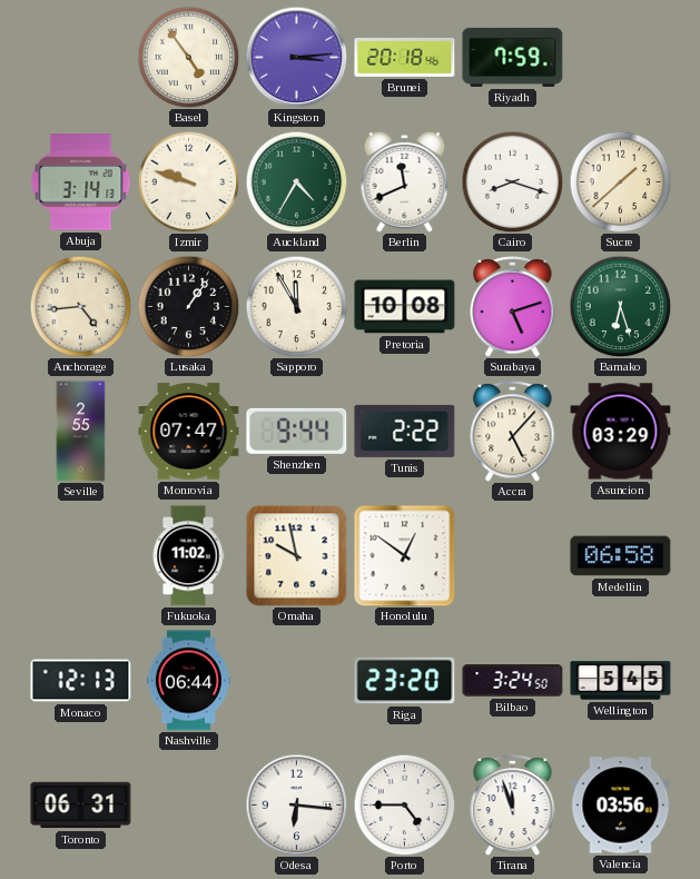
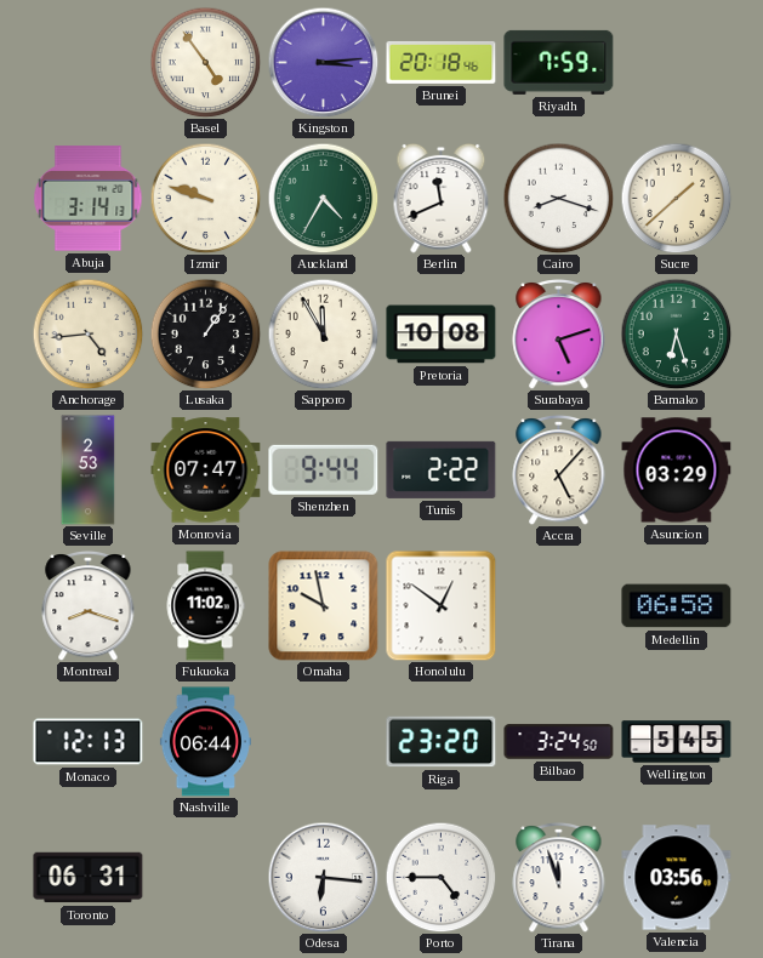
Seville: 2:55 -> 2:53 (89, 471)
Montreal: none -> 8:18 (89, 605)
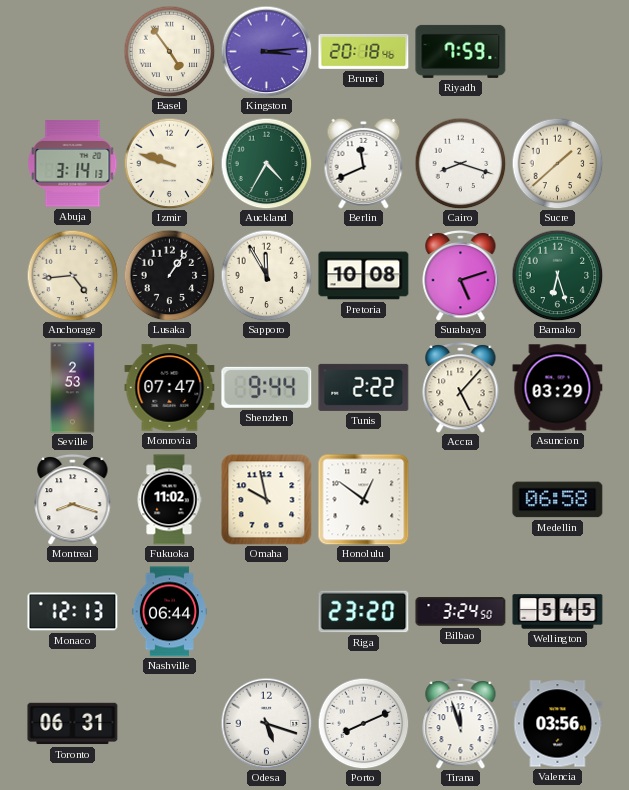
Odesa: 6:16 -> 5:18 (266, 723)
Porto: 4:45 -> 8:11 (363, 723)
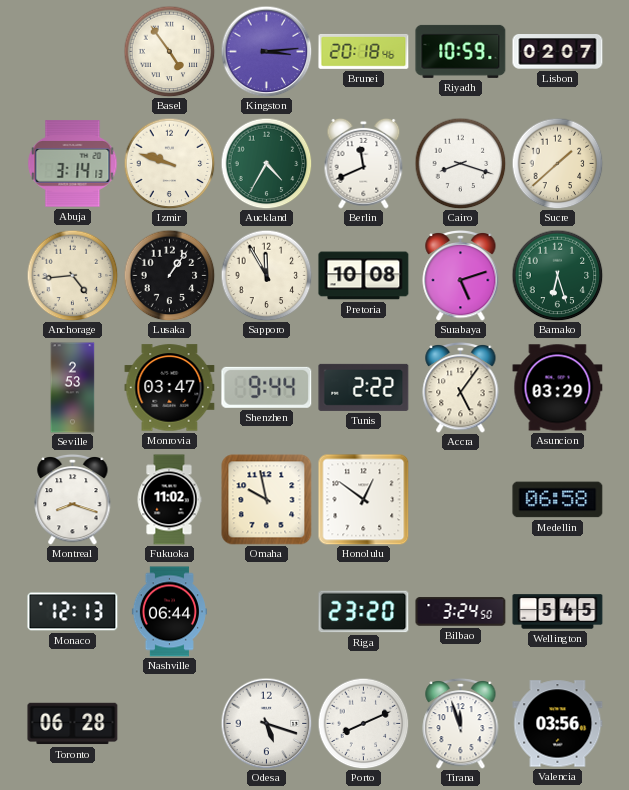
Riyadh: 7:59 -> 10:59 (461, 51)
Lisbon: none -> 02:07 (558, 52)
Monrovia: 07:47 -> 03:47 (170, 388)
Accra: 5:07 -> 5:06 (461, 387)
Toronto: 06:31 -> 06:28 (73, 724)
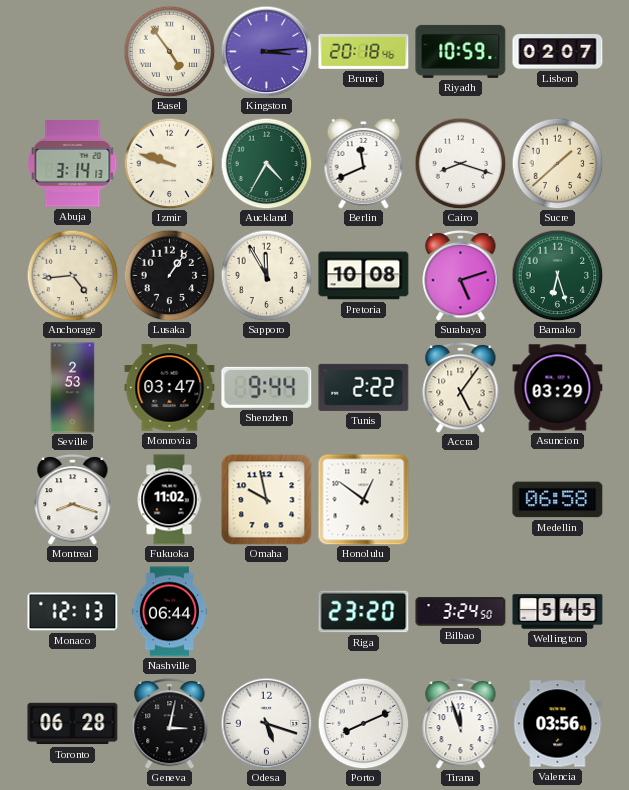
Geneva: none -> 3:02 (170, 723)
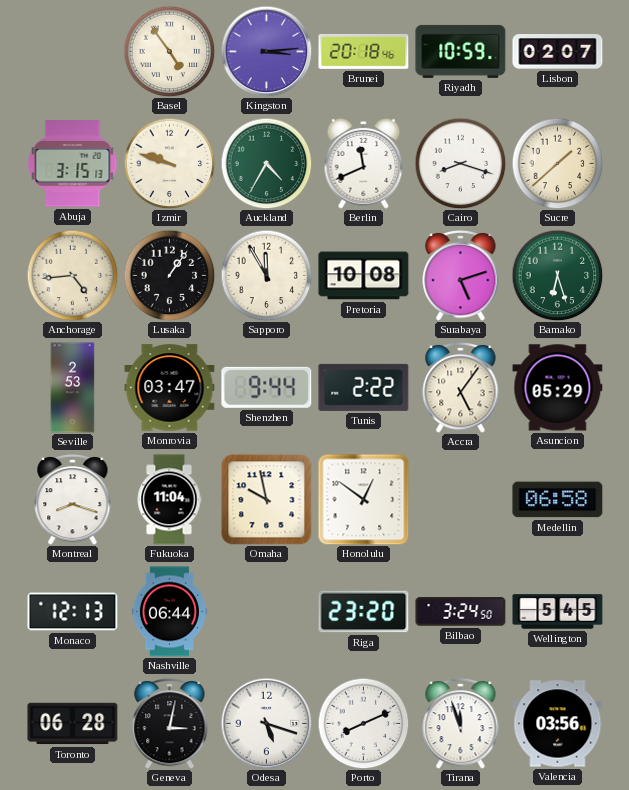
Abuja: 3:14 -> 3:15 (73, 164)
Asuncion: 03:29 -> 05:29 (558, 388)
Fukuoka: 11:02 -> 11:04 (169, 500)
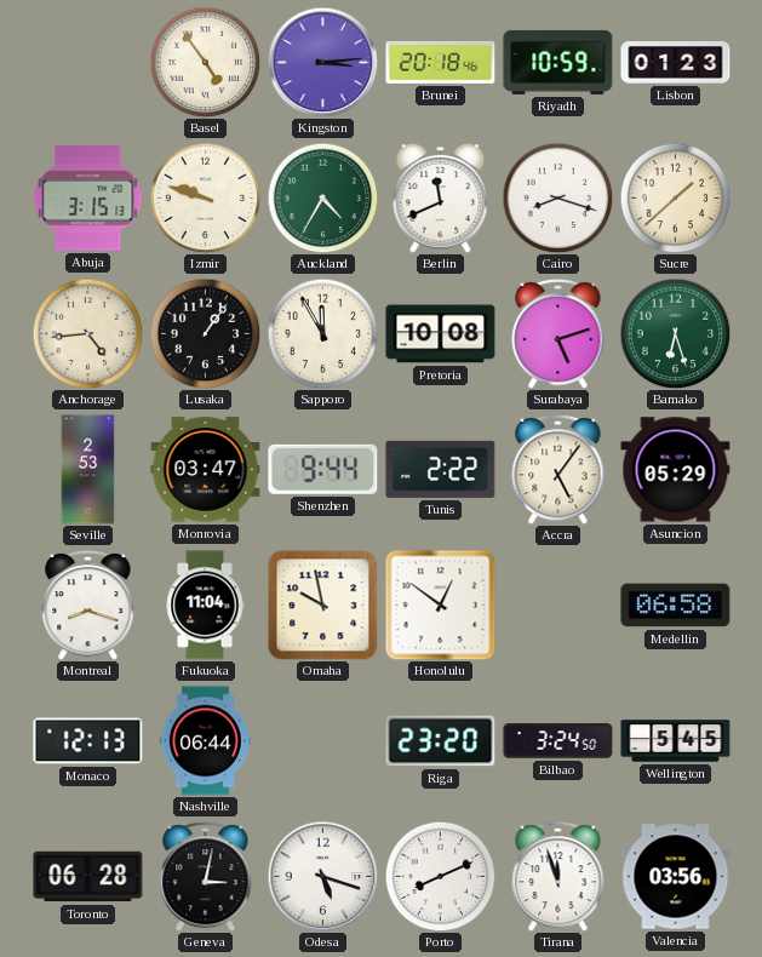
Lisbon: 02:07 -> 01:23 (676, 63)
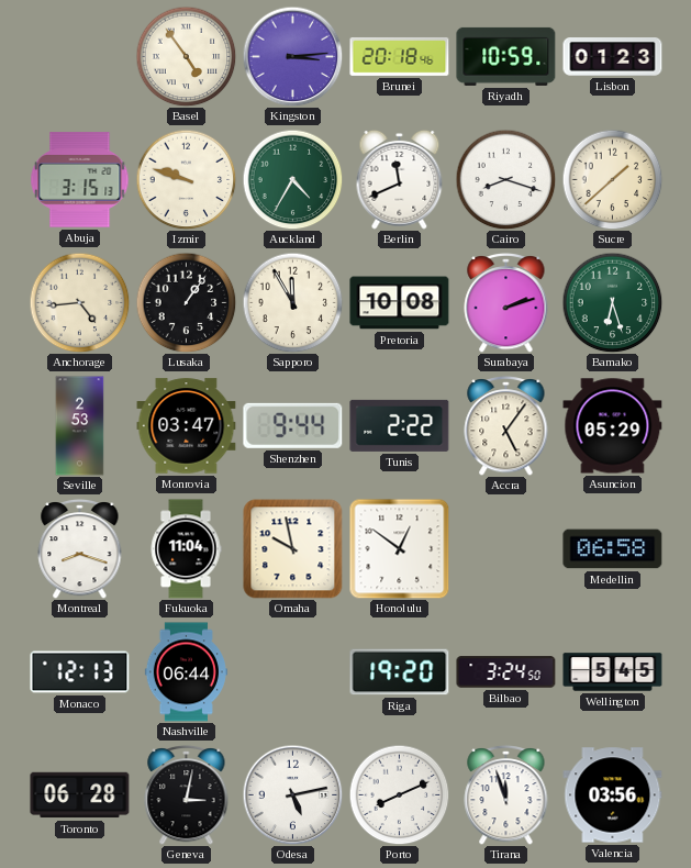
Surabaya: 5:12 -> 2:12 (506, 302)
Riga: 23:20 -> 19:20 (400, 672)
Odesa: 5:18 -> 5:13 (292, 794)
